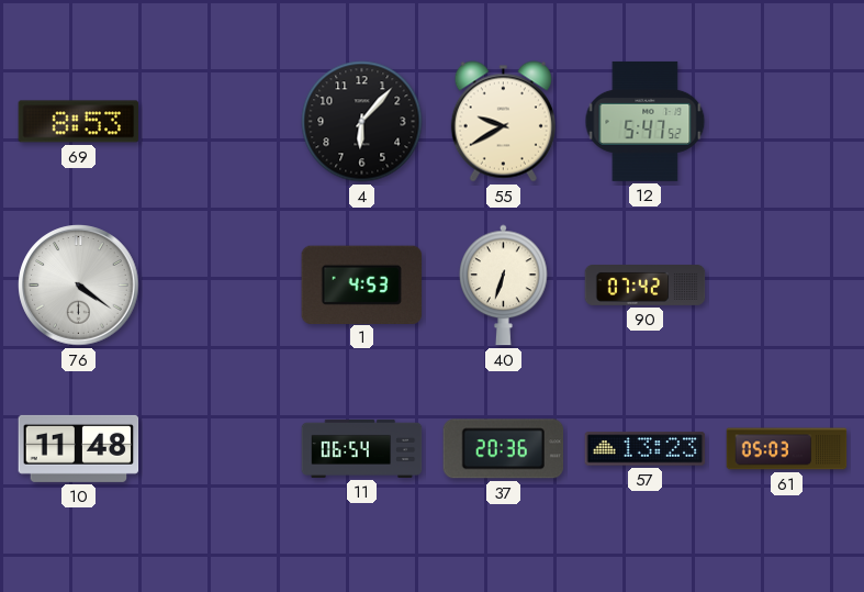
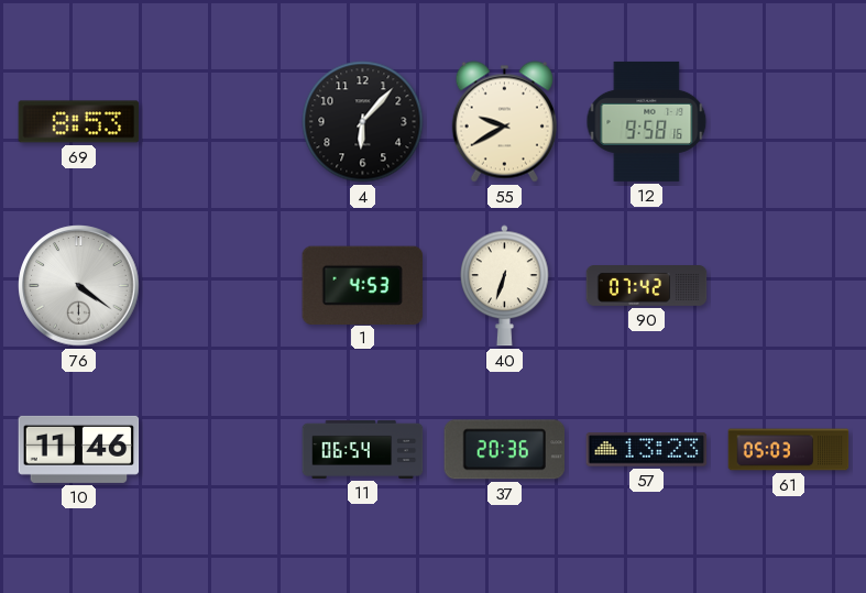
12: 5:47 -> 9:58 (647, 121)
10: 11:48 -> 11:46 (79, 449)
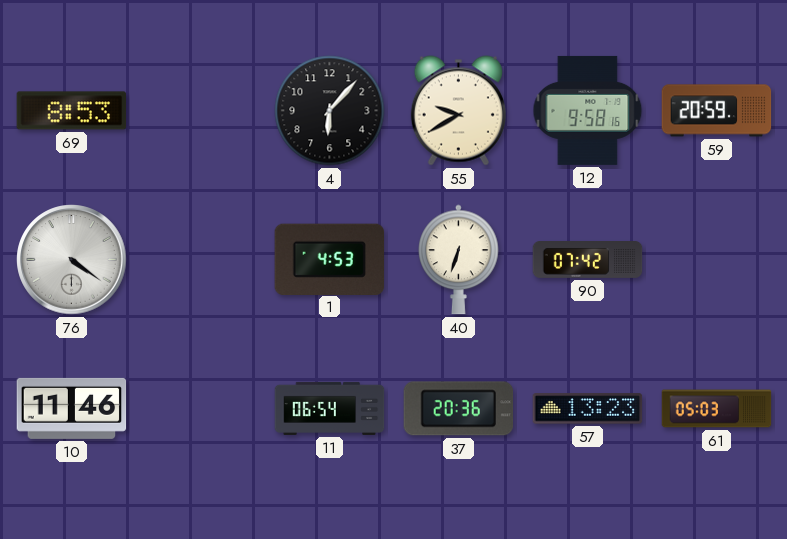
59: none -> 20:59 (717, 111)
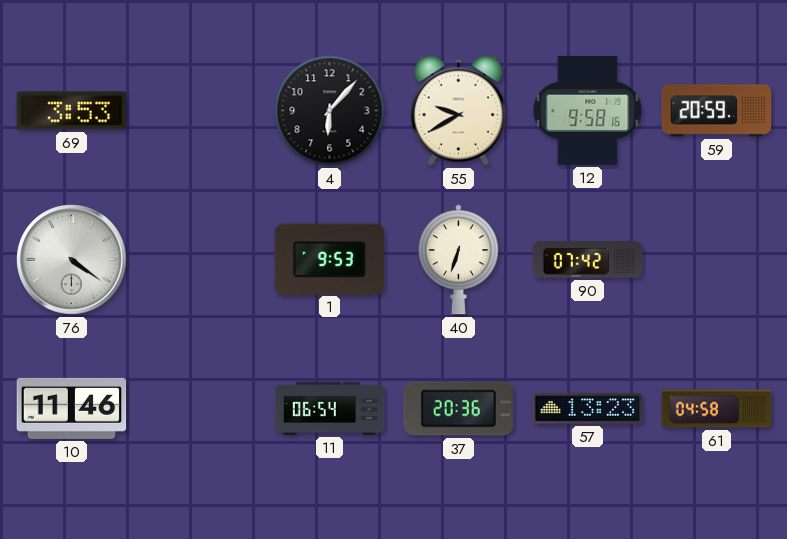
69: 8:53 -> 3:53 (72, 111)
1: 4:53 -> 9:53 (330, 259)
61: 05:03 -> 04:58 (717, 409)
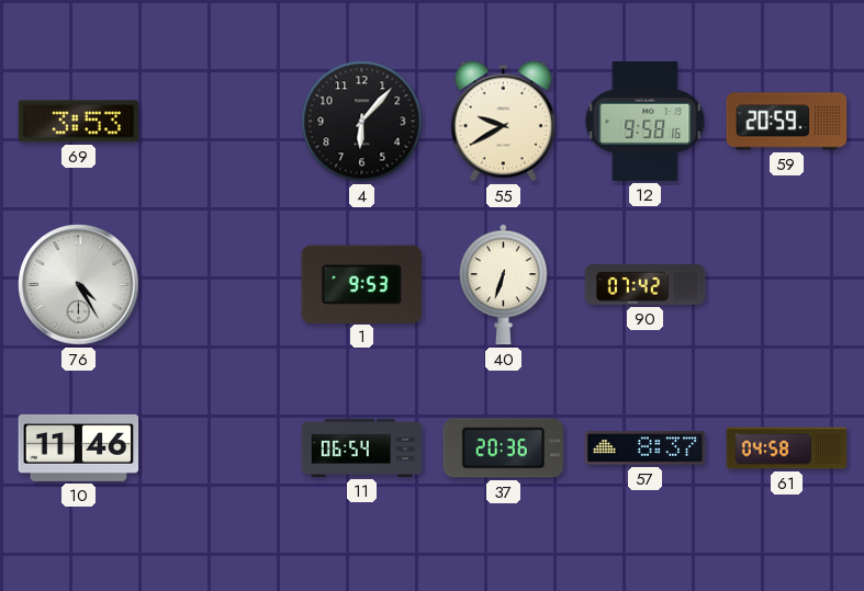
76: 4:21 -> 4:25 (79, 285)
57: 13:23 -> 8:37 (646, 448)
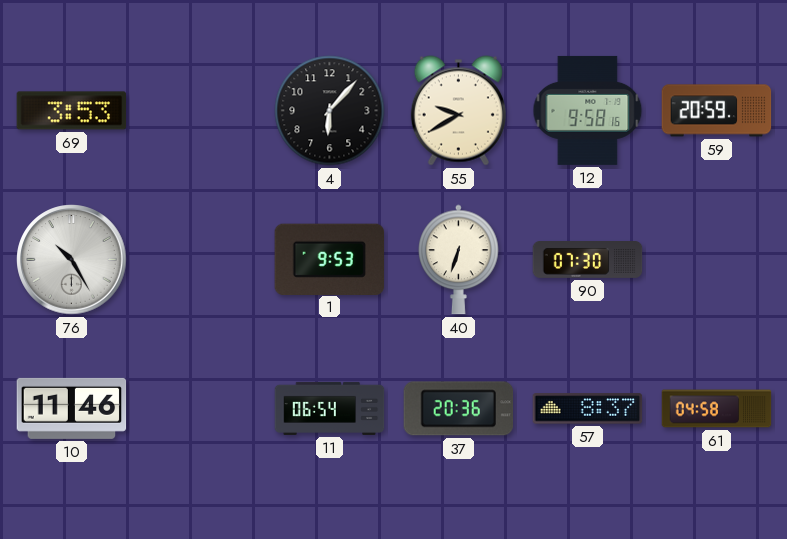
76: 4:25 -> 10:25 (72, 260)
90: 07:42 -> 07:30 (588, 260)
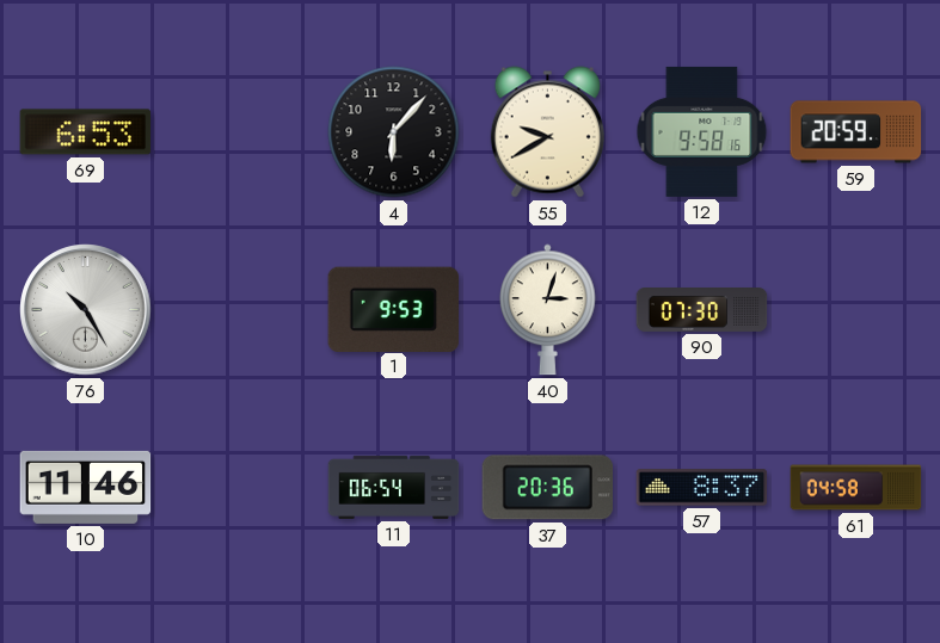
69: 3:53 -> 6:53 (86, 132)
40: 6:33 -> 3:03 (548, 310)
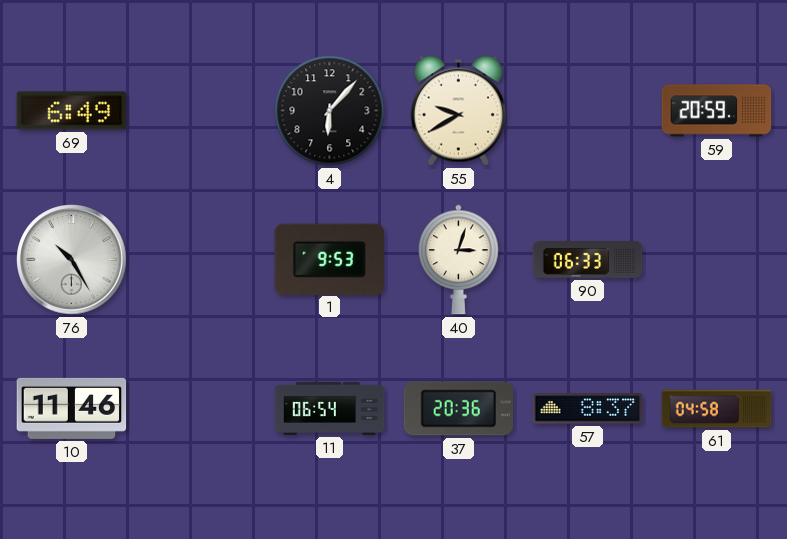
69: 6:53 -> 6:49 (72, 111)
12: 9:58 -> none (702, 131)
90: 07:30 -> 06:33 (588, 260)
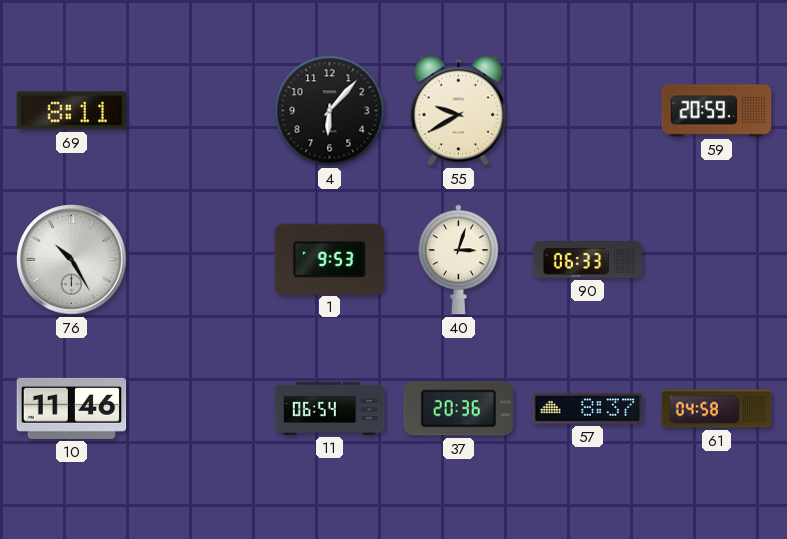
69: 6:49 -> 8:11 (72, 111)
